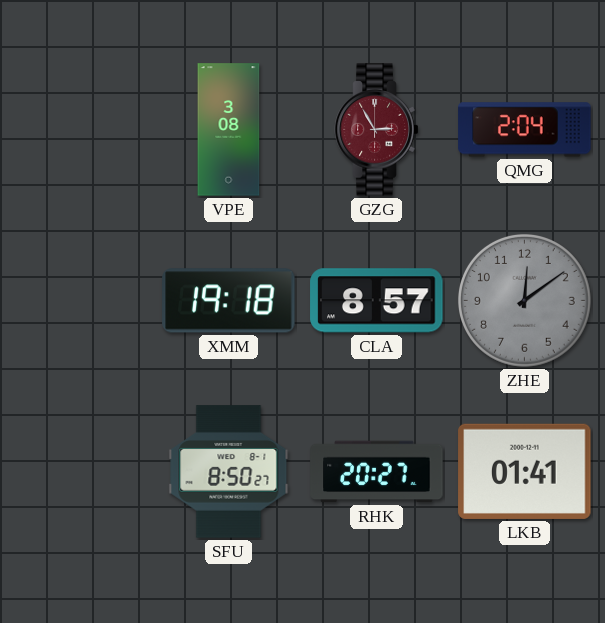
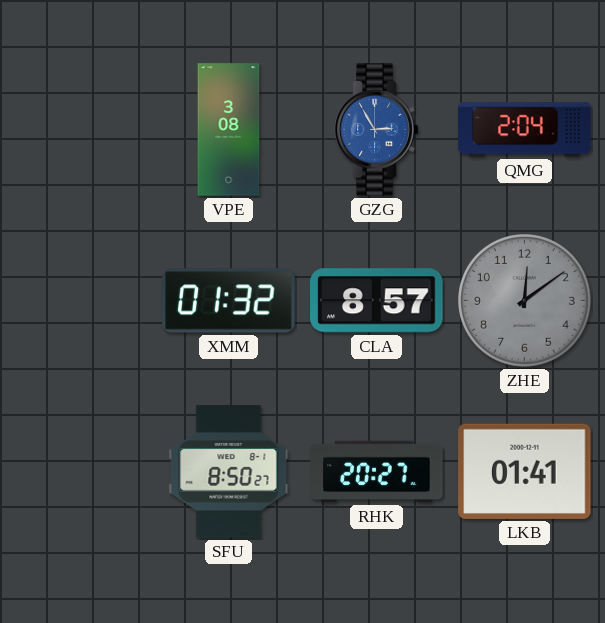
GZG dial: burgundy -> blue (377, 130)
XMM: 19:18 -> 01:32 (229, 301)
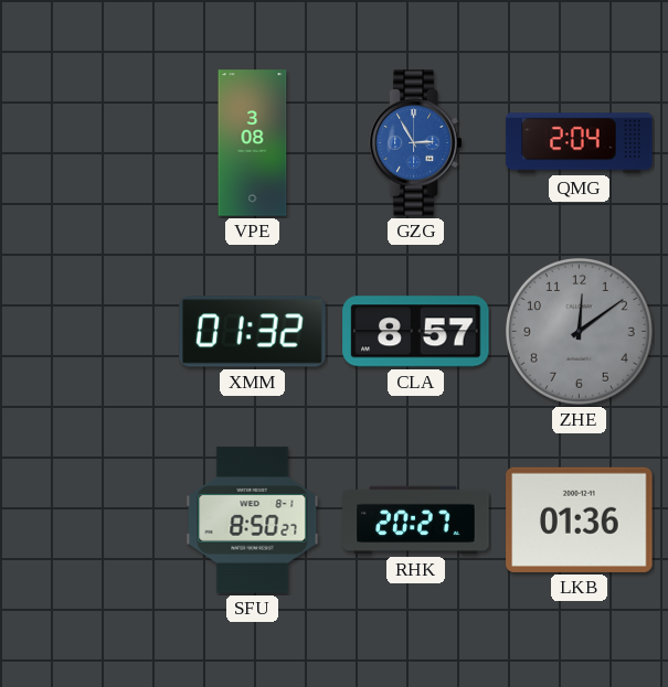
LKB: 01:41 -> 01:36 (580, 519)
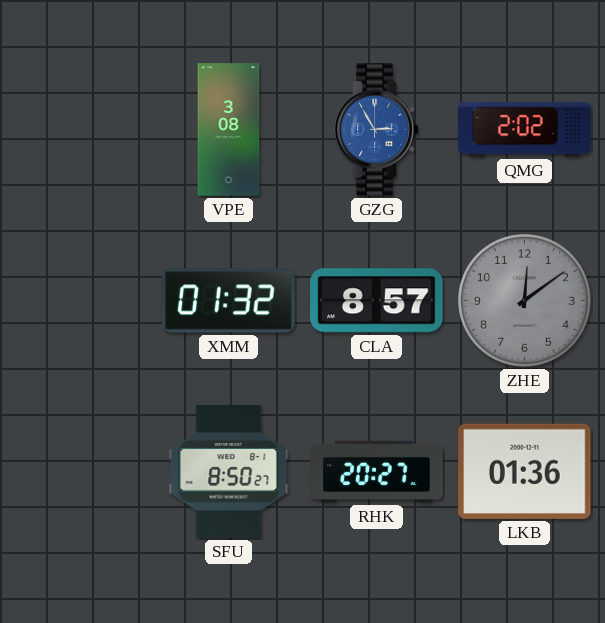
QMG: 2:04 -> 2:02 (525, 130)
